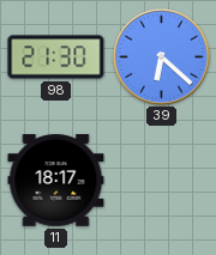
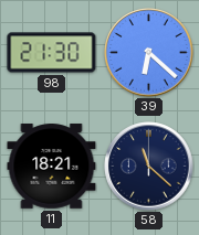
11: 18:17 -> 18:21 (52, 167)
58: none -> 11:22 (149, 167)
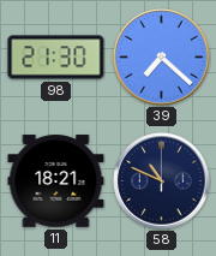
39: 6:22 -> 7:22 (162, 58)
58: 11:22 -> 10:49 (162, 181)
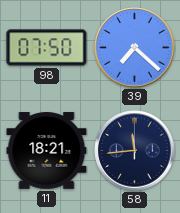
98: 21:30 -> 07:50 (47, 48)
58: 10:49 -> 11:44 (135, 151)
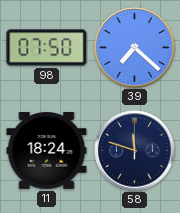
11: 18:21 -> 18:24 (47, 151)
58: 11:44 -> 11:48 (135, 151)
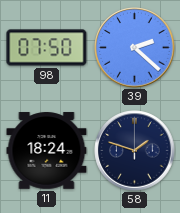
39: 7:22 -> 2:22 (135, 48)
58: 11:48 -> 1:48 (135, 151)
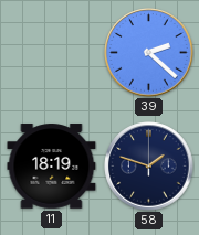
98: 07:50 -> none (47, 48)
11: 18:24 -> 18:19 (52, 167)
